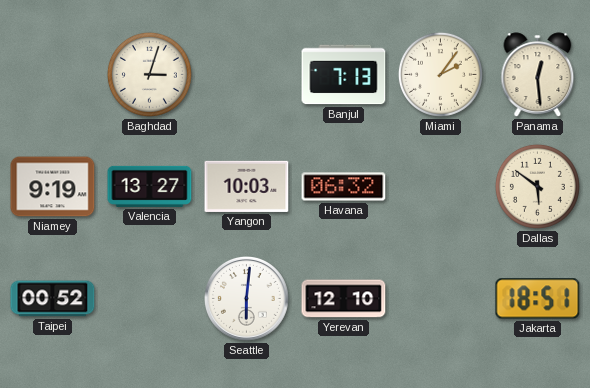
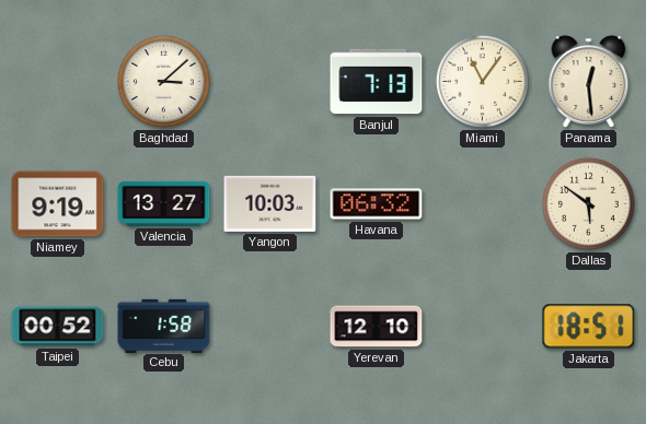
Baghdad: 3:03 -> 3:08 (163, 81)
Miami: 2:06 -> 11:06 (482, 81)
Cebu: none -> 1:58 (164, 326)
Seattle: 6:01 -> none (247, 299)
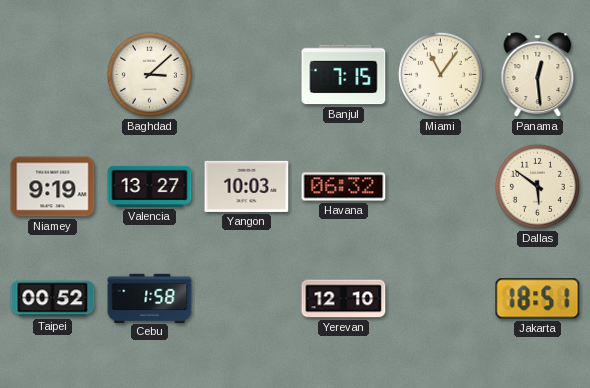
Banjul: 7:13 -> 7:15 (344, 75)
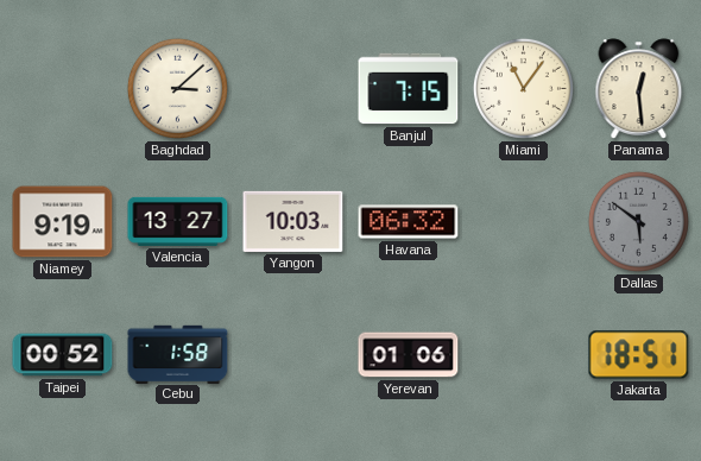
Dallas dial: cream -> grey (638, 221)
Yerevan: 12:10 -> 01:06 (409, 355)
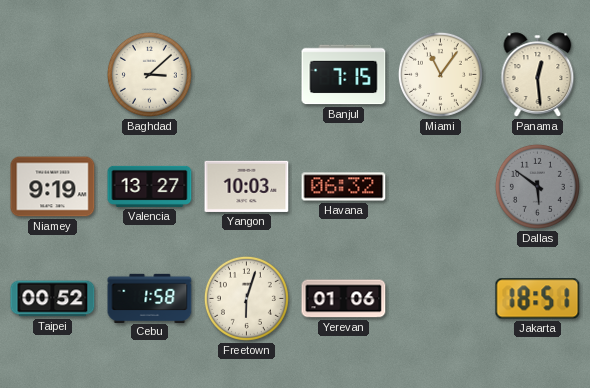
Freetown: none -> 6:03 (246, 298)
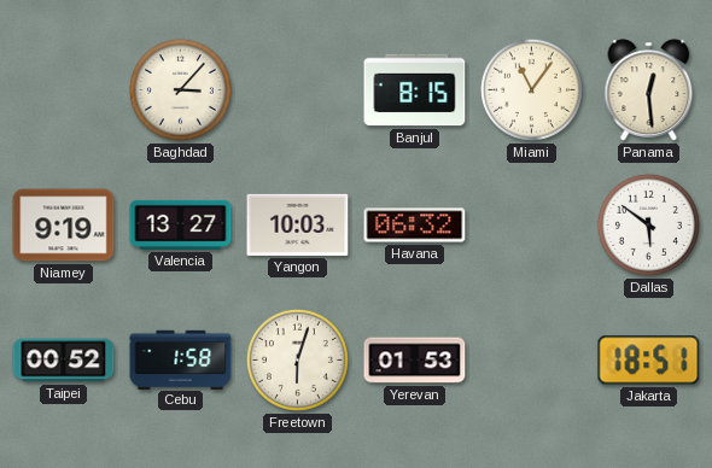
Baghdad: 3:08 -> 3:07 (180, 89)
Banjul: 7:15 -> 8:15 (415, 90)
Dallas dial: grey -> white (648, 224)
Yerevan: 01:06 -> 01:53 (415, 361)
